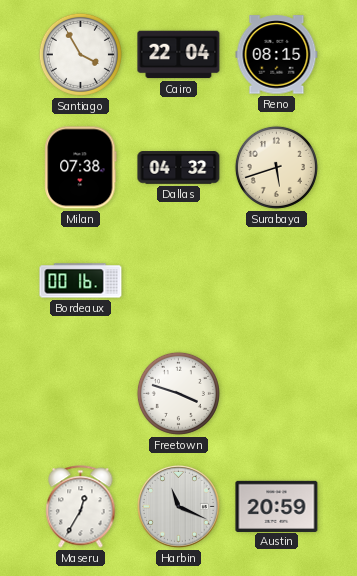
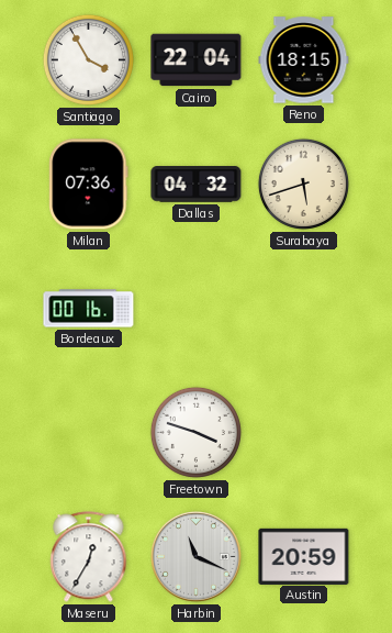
Reno: 08:15 -> 18:15 (304, 60)
Milan: 07:38 -> 07:36 (89, 185)
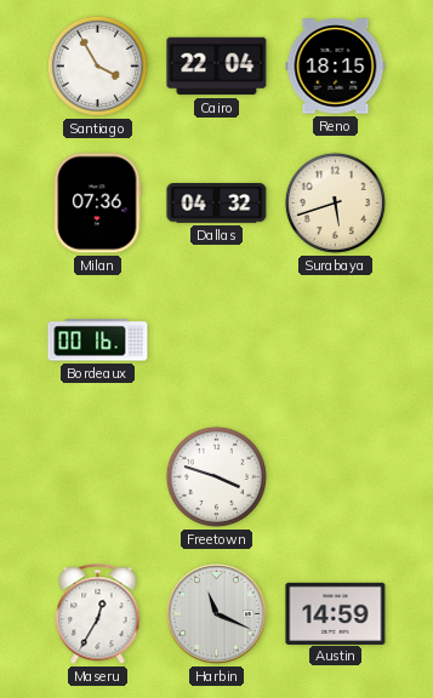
Austin: 20:59 -> 14:59 (336, 613)
